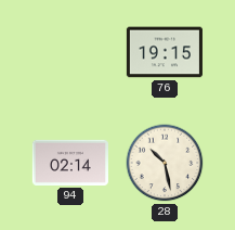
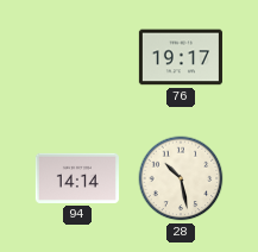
76: 19:15 -> 19:17 (181, 57)
94: 02:14 -> 14:14 (77, 178)
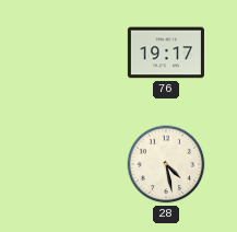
94: 14:14 -> none (77, 178)
28: 10:28 -> 4:28 (166, 164)
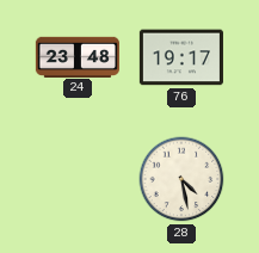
24: none -> 23:48 (78, 56)
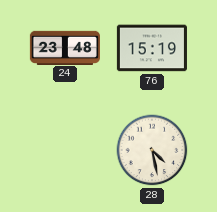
76: 19:17 -> 15:19 (152, 48)
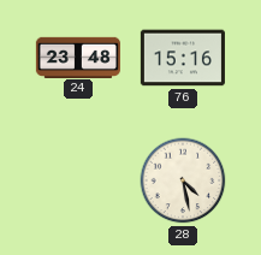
76: 15:19 -> 15:16 (183, 58)
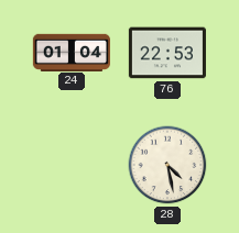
24: 23:48 -> 01:04 (72, 52)
76: 15:16 -> 22:53 (167, 53)
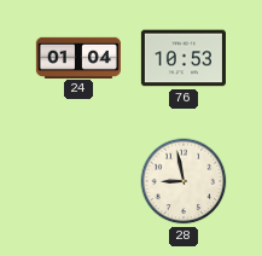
76: 22:53 -> 10:53 (184, 58)
28: 4:28 -> 8:58 (184, 181)
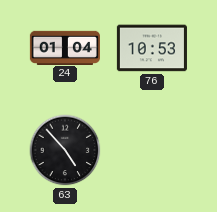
63: none -> 4:53 (65, 150)
28: 8:58 -> none (184, 181)
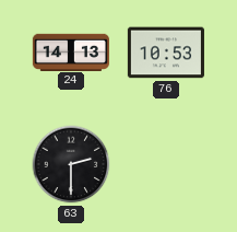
24: 01:04 -> 14:13 (71, 51)
63: 4:53 -> 2:30 (71, 164)
